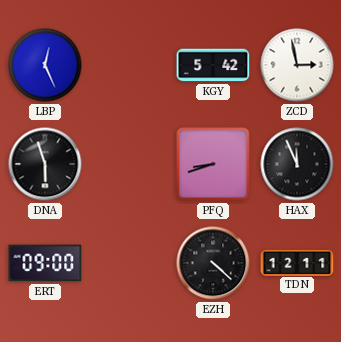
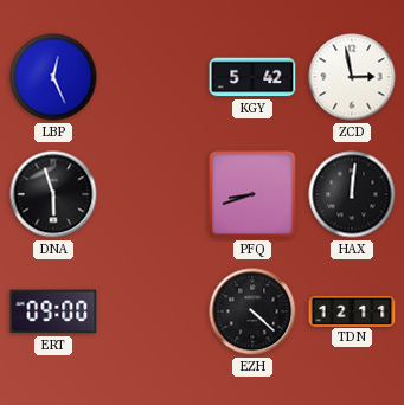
HAX: 11:56 -> 12:01 (352, 194)
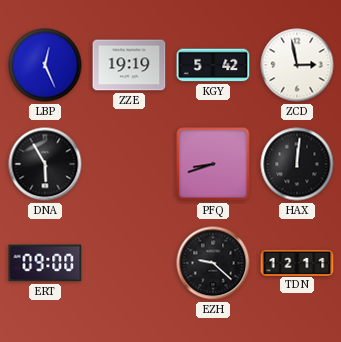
ZZE: none -> 19:19 (129, 65)
DNA: 5:57 -> 5:55 (45, 164)
EZH: 4:22 -> 9:22 (213, 263)
